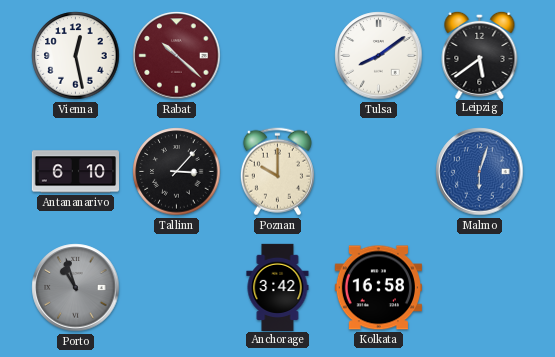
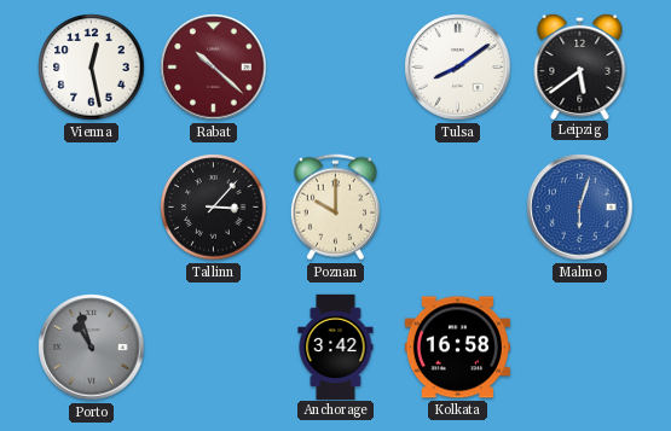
Antananarivo: 6:10 -> none (75, 172)
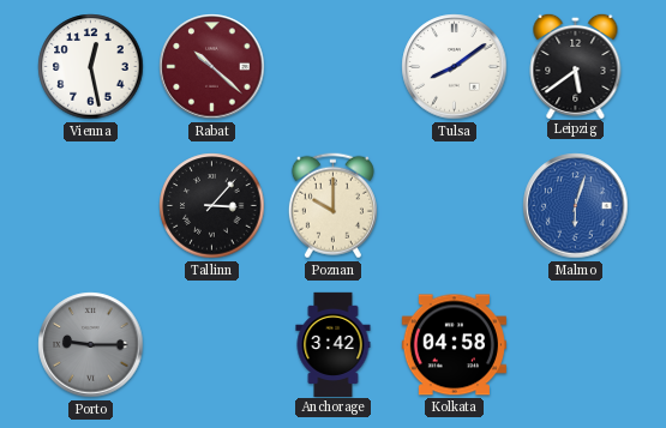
Porto: 10:57 -> 9:15 (91, 345)
Kolkata: 16:58 -> 04:58 (454, 345)
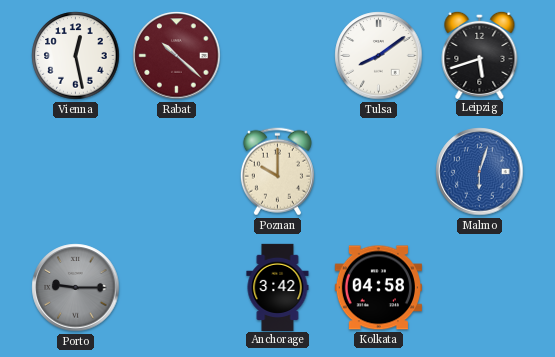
Leipzig: 5:39 -> 5:42 (480, 54)
Tallinn: 3:07 -> none (212, 206)
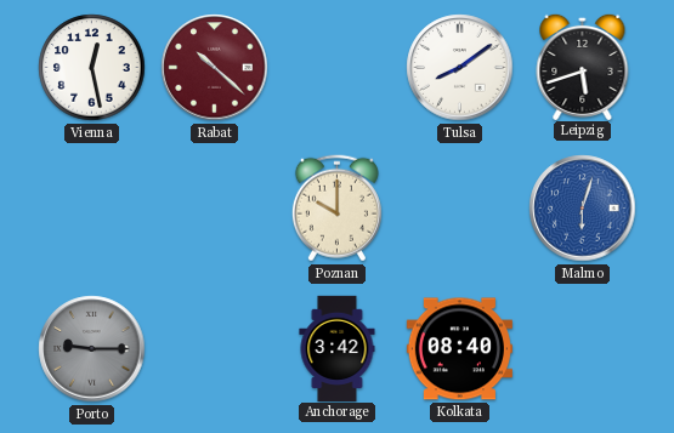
Kolkata: 04:58 -> 08:40 (459, 349)
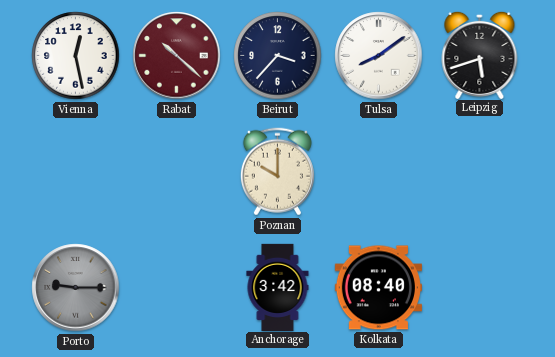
Beirut: none -> 3:37 (278, 56)
Malmo: 6:03 -> none (583, 209)
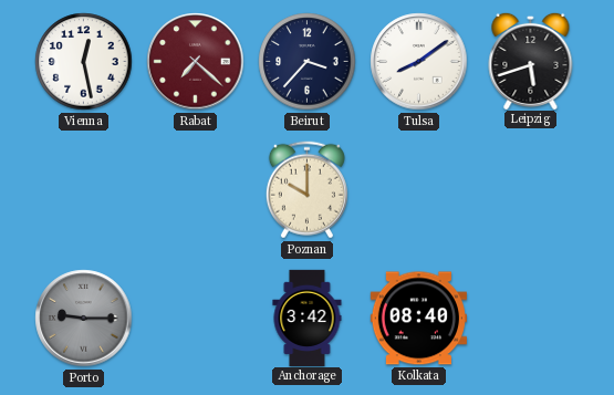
Rabat: 10:22 -> 7:22 (196, 62)
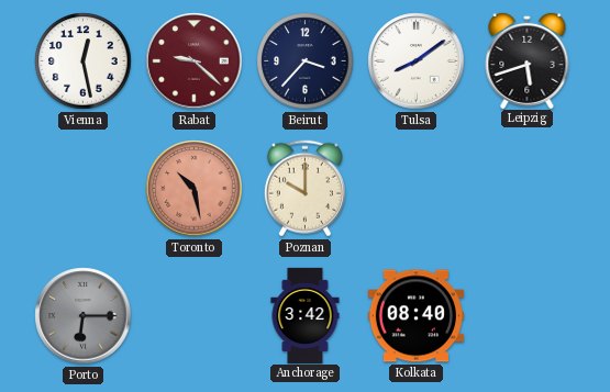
Rabat: 7:22 -> 9:22 (195, 61)
Toronto: none -> 10:28 (195, 189)
Porto: 9:15 -> 6:15 (84, 316)
